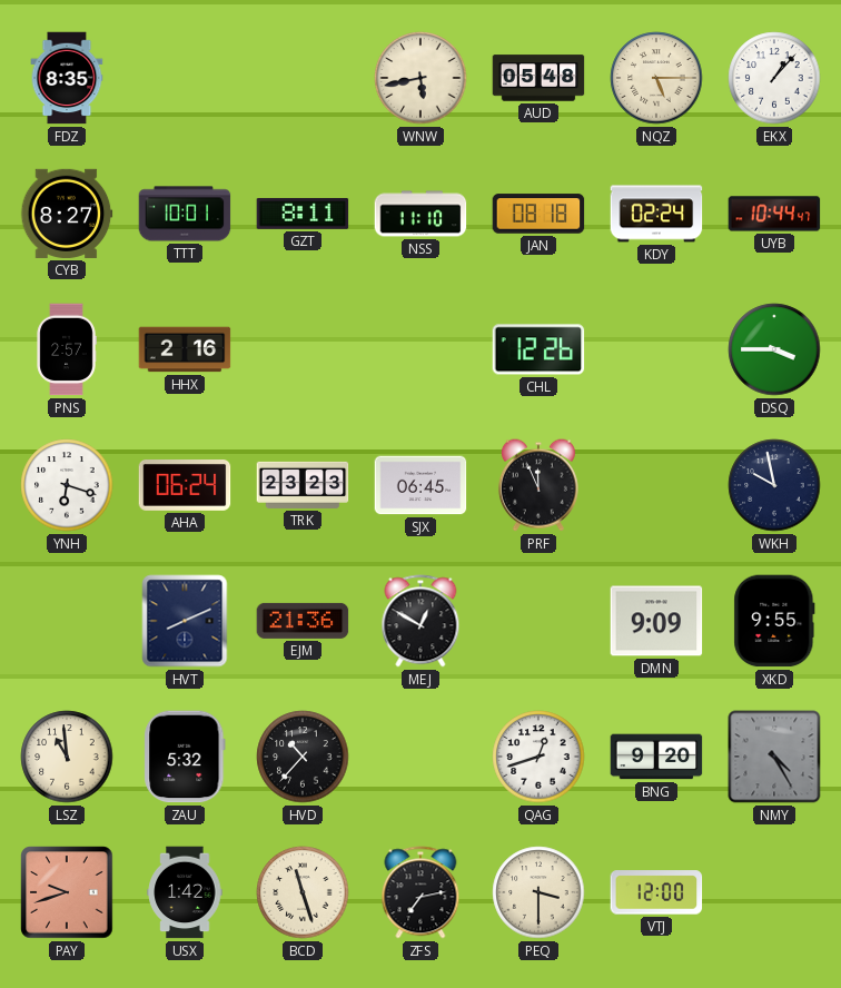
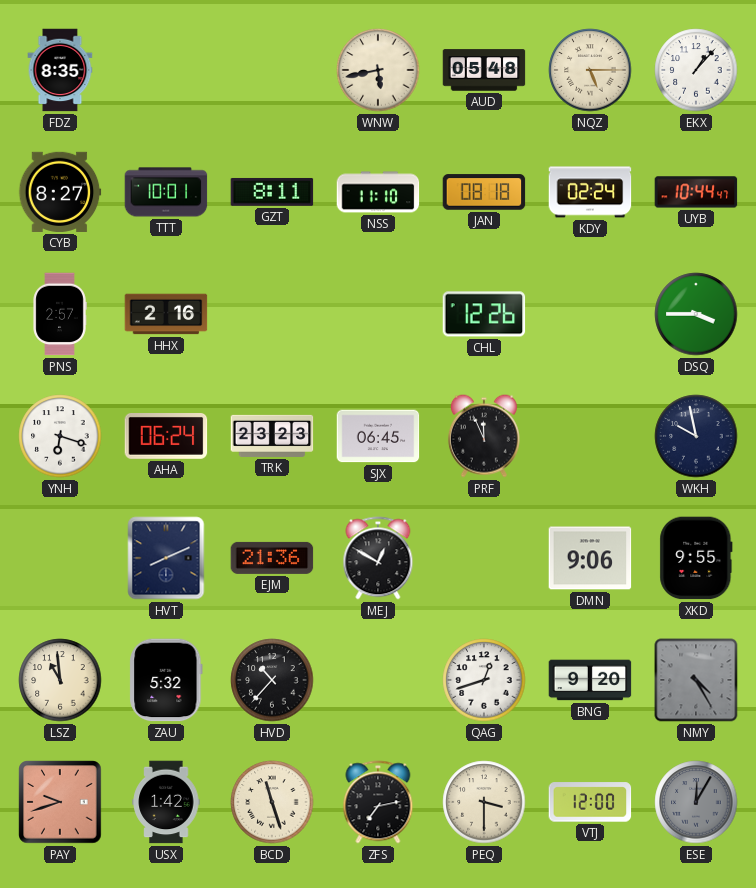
DMN: 9:09 -> 9:06 (590, 558)
ESE: none -> 12:05 (696, 802)
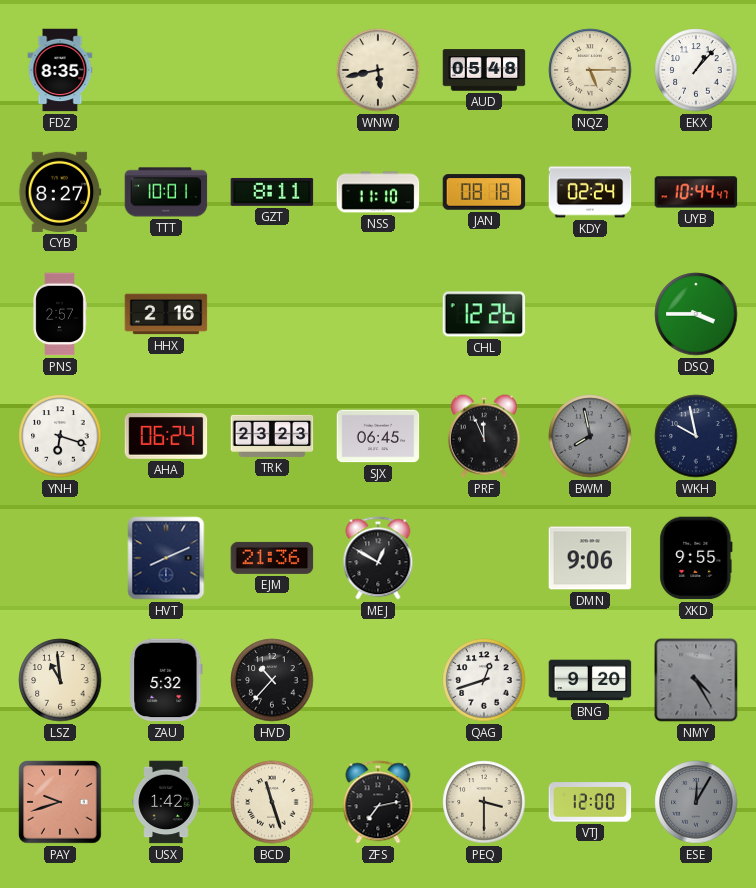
BWM: none -> 7:58 (590, 436)
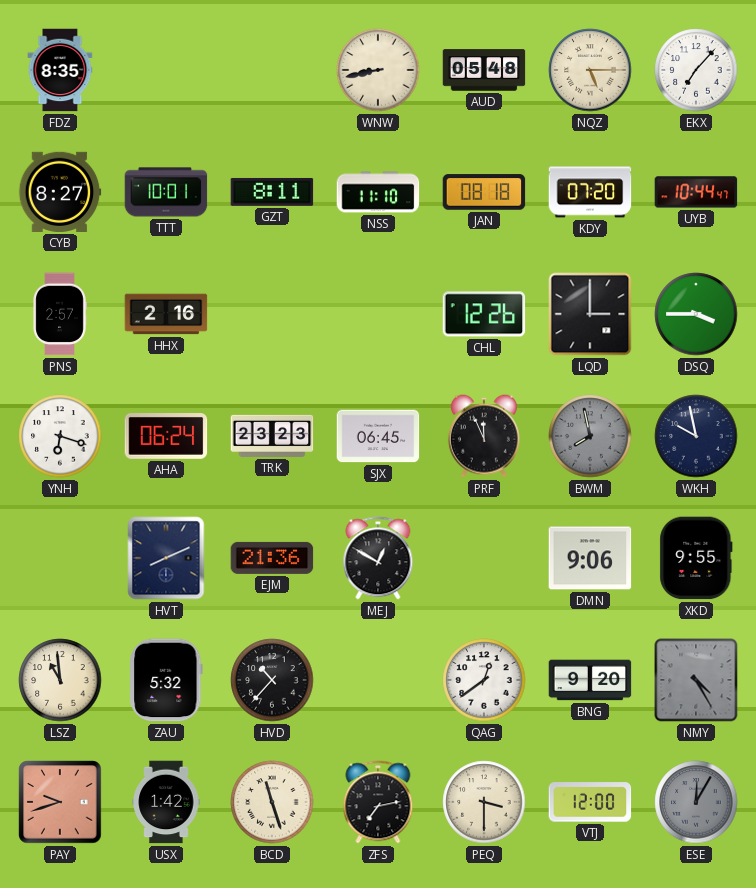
WNW: 5:43 -> 8:43 (378, 70)
EKX: 1:07 -> 7:07 (696, 70)
KDY: 02:24 -> 07:20 (590, 192)
LQD: none -> 3:00 (590, 314)
QAG: 12:42 -> 12:39 (484, 680)
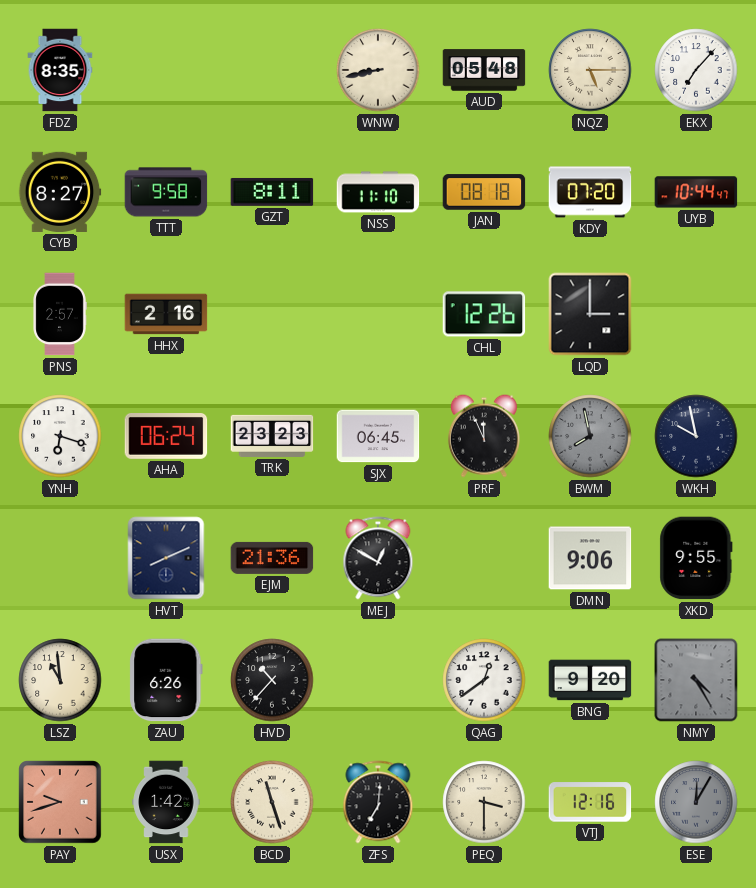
TTT: 10:01 -> 9:58 (166, 192)
DSQ: 3:45 -> none (696, 314)
ZAU: 5:32 -> 6:26 (166, 680)
ZFS: 7:13 -> 7:01 (378, 802)
VTJ: 12:00 -> 12:16 (590, 802)
